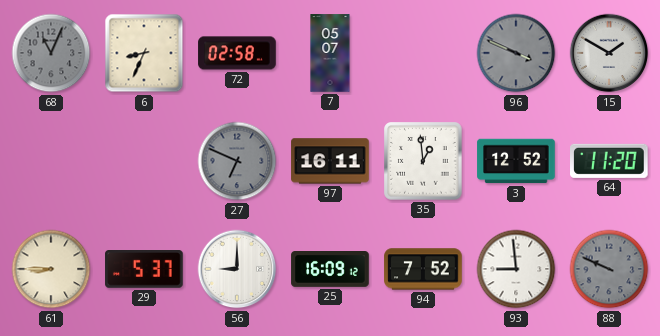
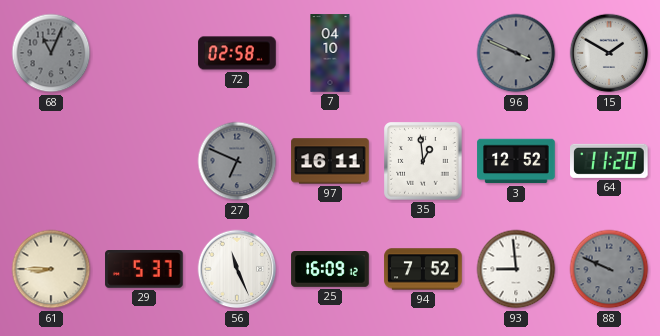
6: 8:34 -> none (144, 53)
7: 05:07 -> 04:10 (330, 53)
56: 9:00 -> 11:26 (237, 269)
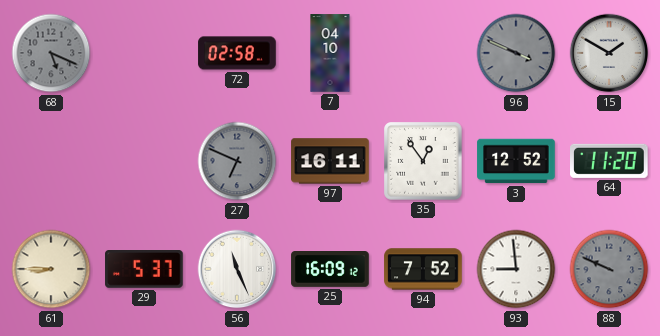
68: 11:04 -> 5:19 (51, 53)
35: 12:59 -> 12:54 (423, 161)
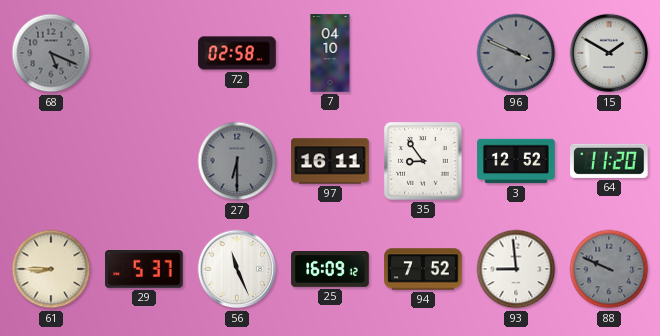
27: 6:49 -> 6:30 (237, 161)
35: 12:54 -> 8:54 (423, 161)
